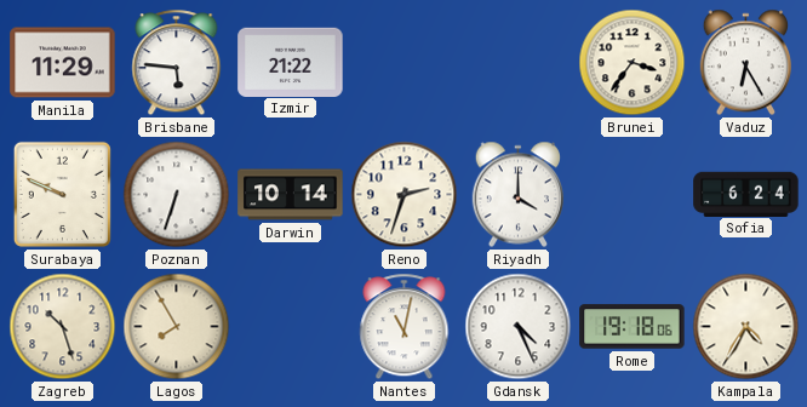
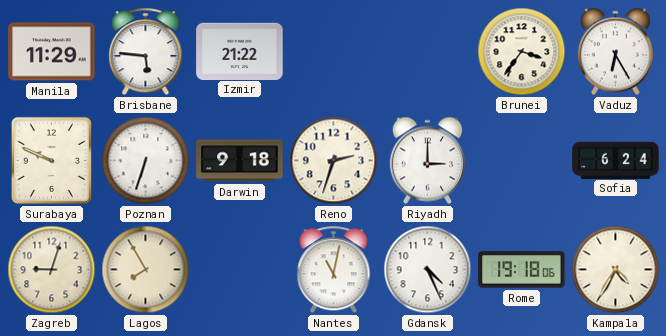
Darwin: 10:14 -> 9:18 (240, 161)
Riyadh: 4:00 -> 3:00 (427, 161)
Zagreb: 10:27 -> 9:03 (52, 270)
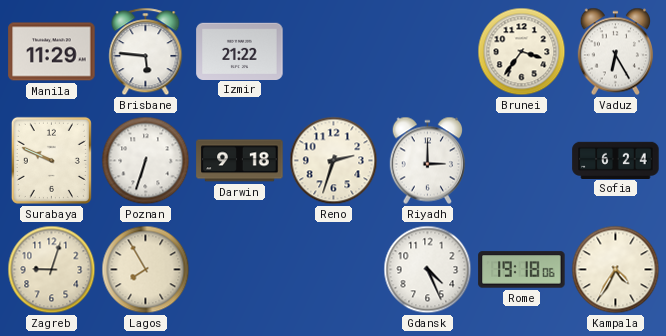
Nantes: 11:02 -> none (334, 270)
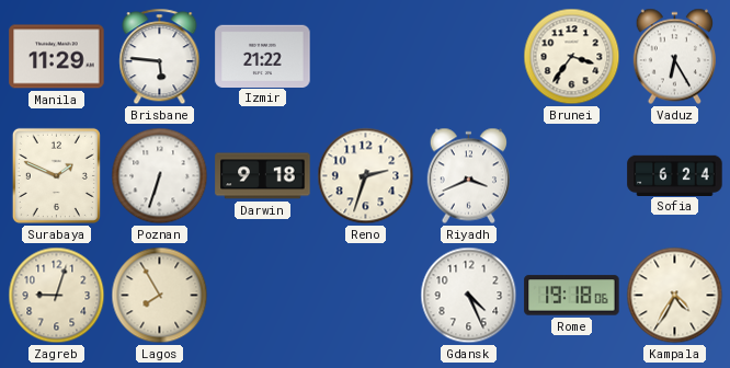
Surabaya: 9:49 -> 1:49 (56, 175)
Riyadh: 3:00 -> 3:41 (468, 176)
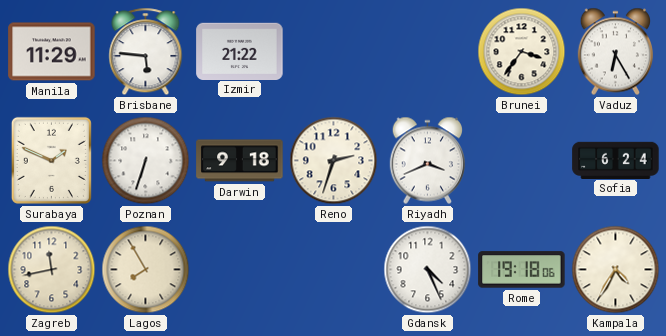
Zagreb: 9:03 -> 11:43 (52, 270)
